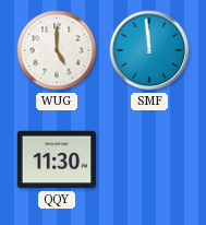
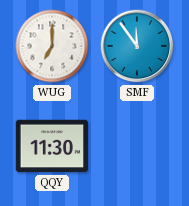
WUG: 5:00 -> 7:00 (52, 46)
SMF: 11:59 -> 11:54 (137, 46)
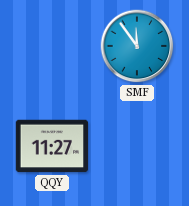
WUG: 7:00 -> none (52, 46)
QQY: 11:30 -> 11:27 (52, 146)
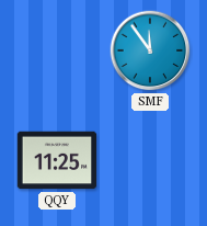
QQY: 11:27 -> 11:25 (57, 160)
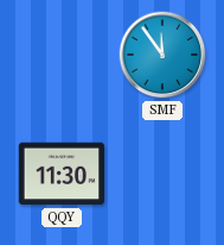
QQY: 11:25 -> 11:30 (62, 174)
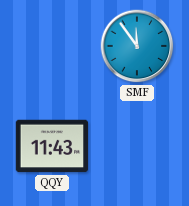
QQY: 11:30 -> 11:43 (52, 146)
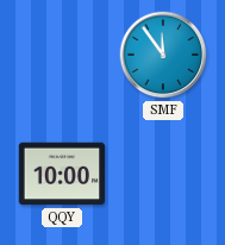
QQY: 11:43 -> 10:00 (62, 174)
